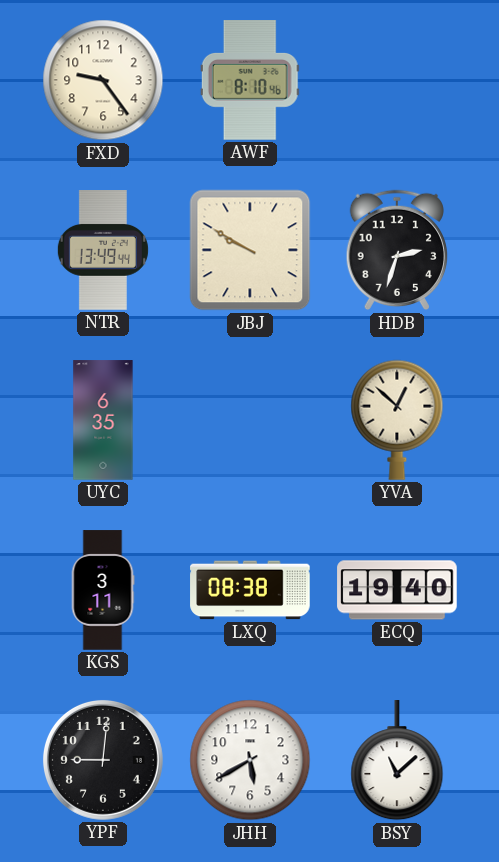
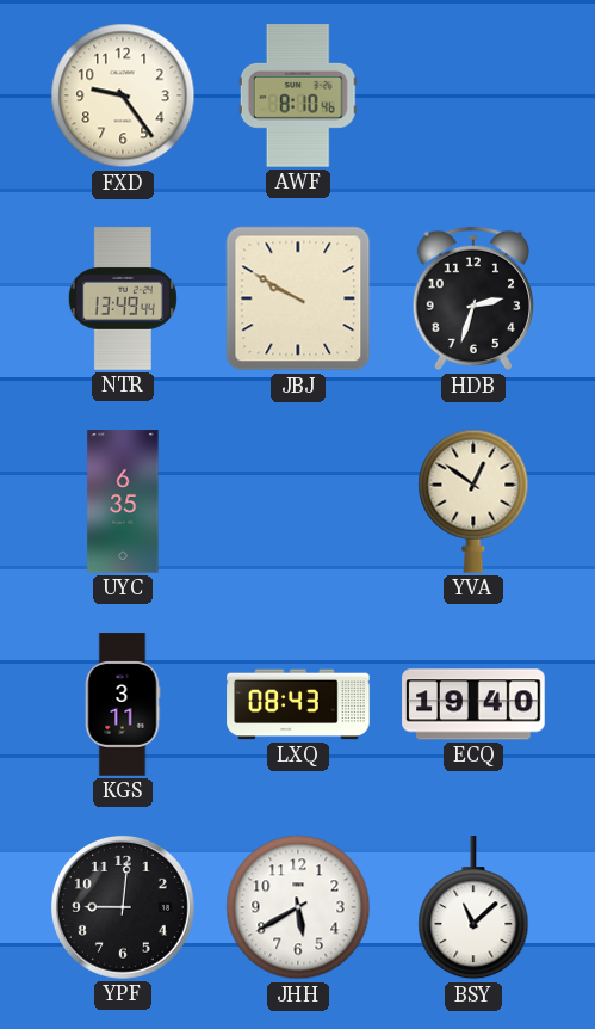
YVA: 12:52 -> 12:51 (473, 501)
LXQ: 08:38 -> 08:43 (298, 704)
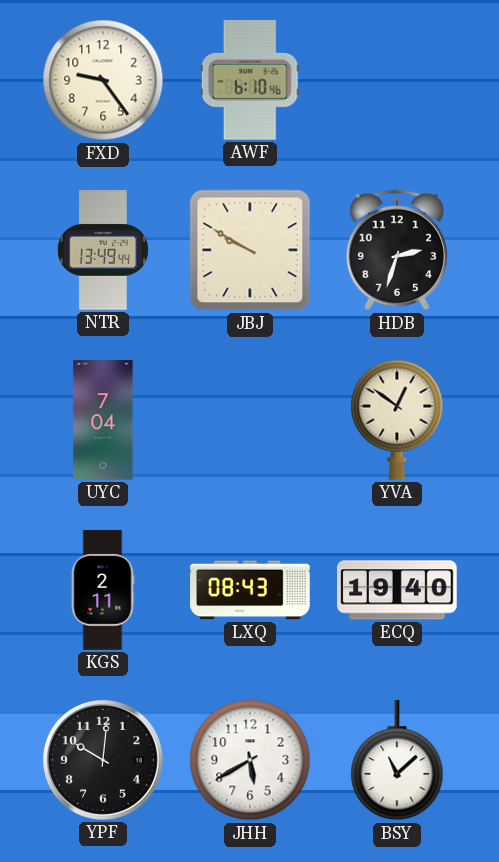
AWF: 8:10 -> 6:10 (250, 80)
UYC: 6:35 -> 7:04 (103, 420)
KGS: 3:11 -> 2:11 (103, 590)
YPF: 9:01 -> 10:01 (103, 760)
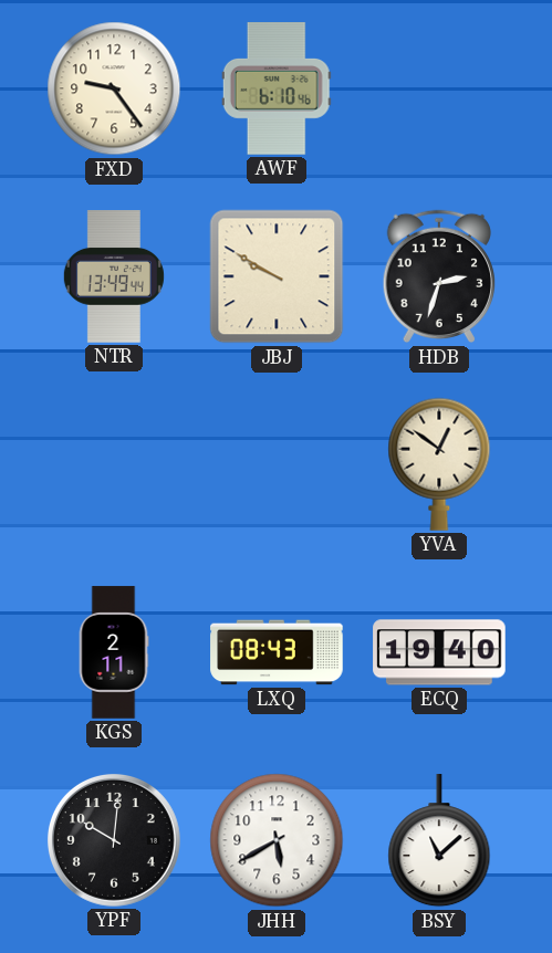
UYC: 7:04 -> none (103, 420)
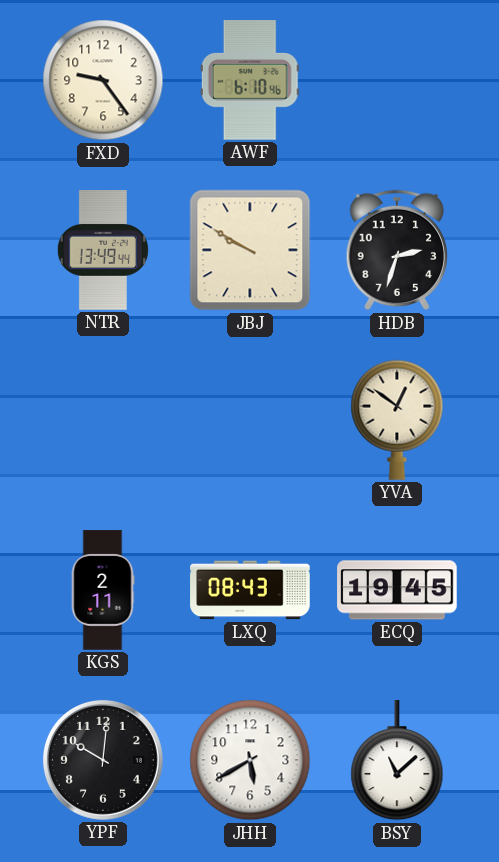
ECQ: 19:40 -> 19:45 (397, 590)
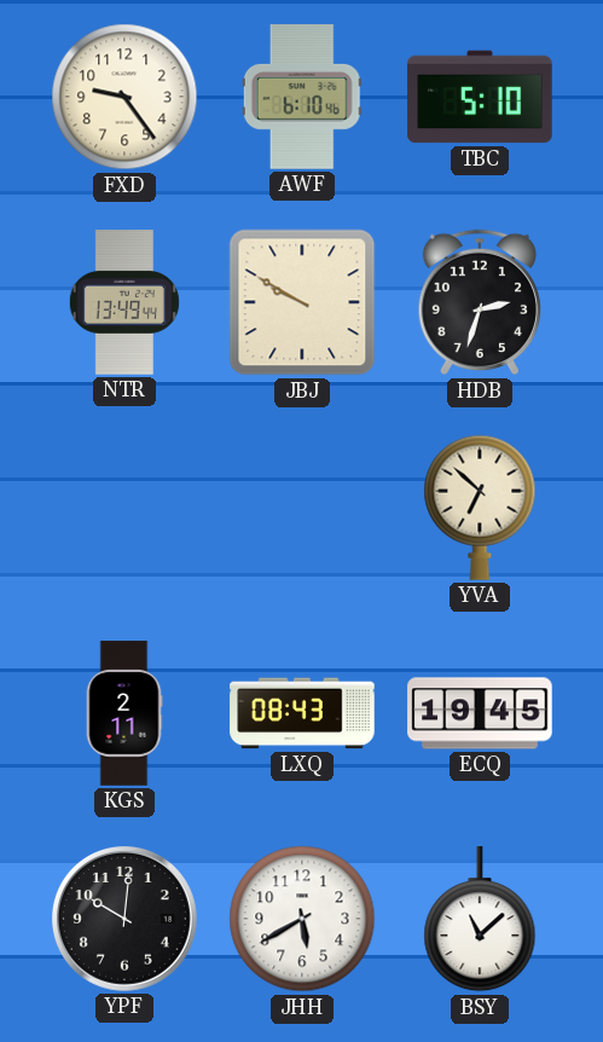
TBC: none -> 5:10 (480, 97)
YVA: 12:51 -> 6:52 (480, 508)
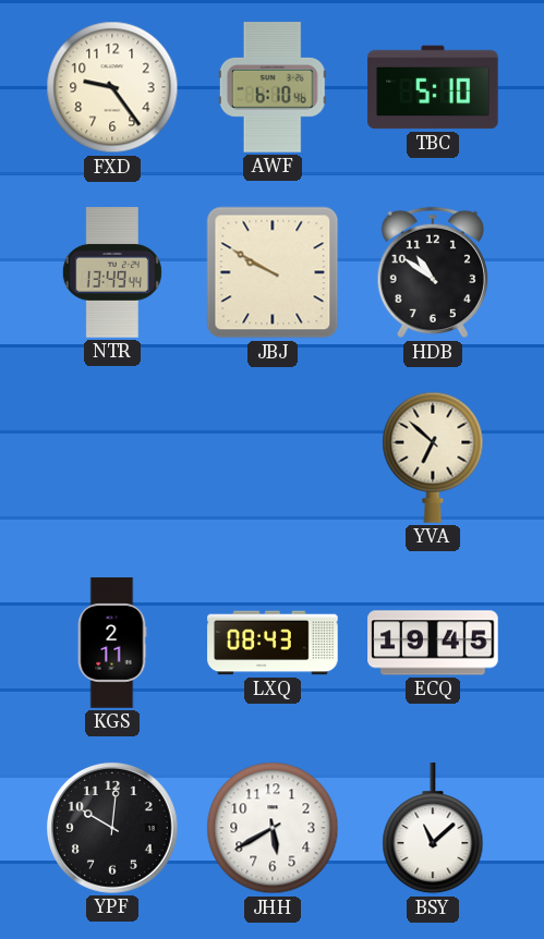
HDB: 2:33 -> 10:51 (432, 272)
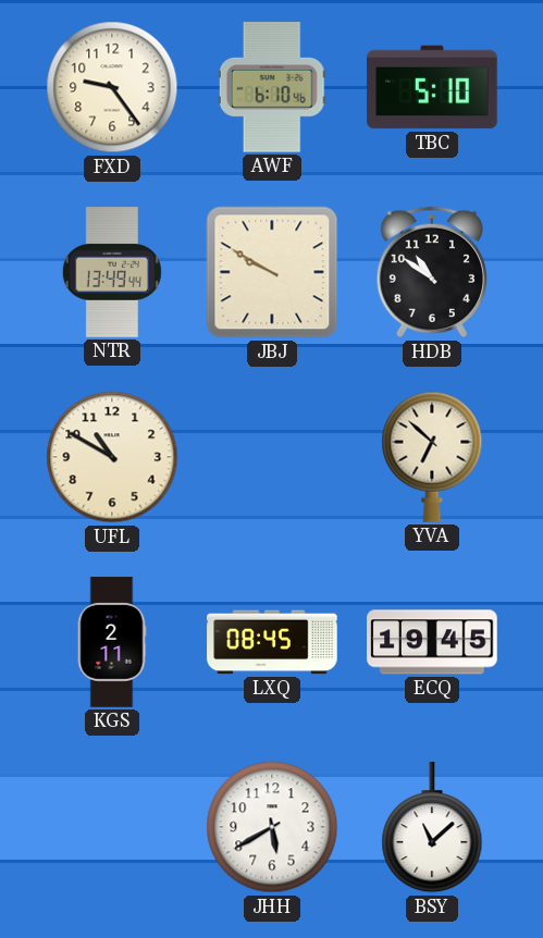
UFL: none -> 10:50 (112, 457)
LXQ: 08:43 -> 08:45 (272, 642)
YPF: 10:01 -> none (112, 828)
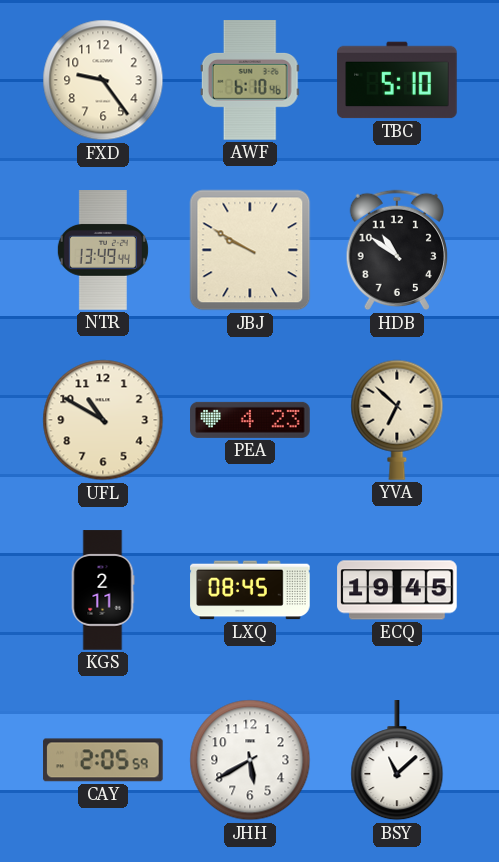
PEA: none -> 4:23 (250, 420)
CAY: none -> 2:05 (103, 760)
